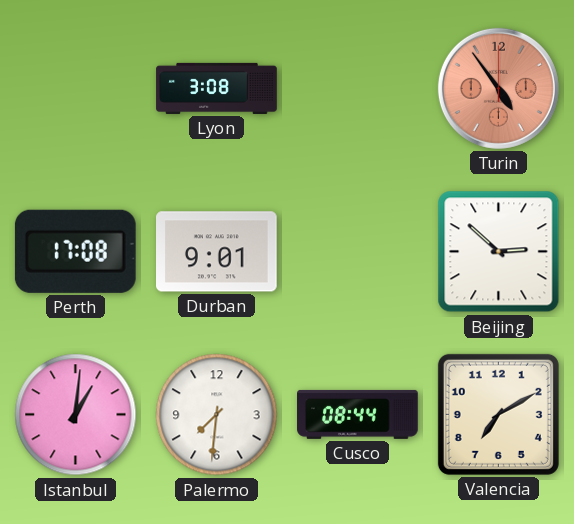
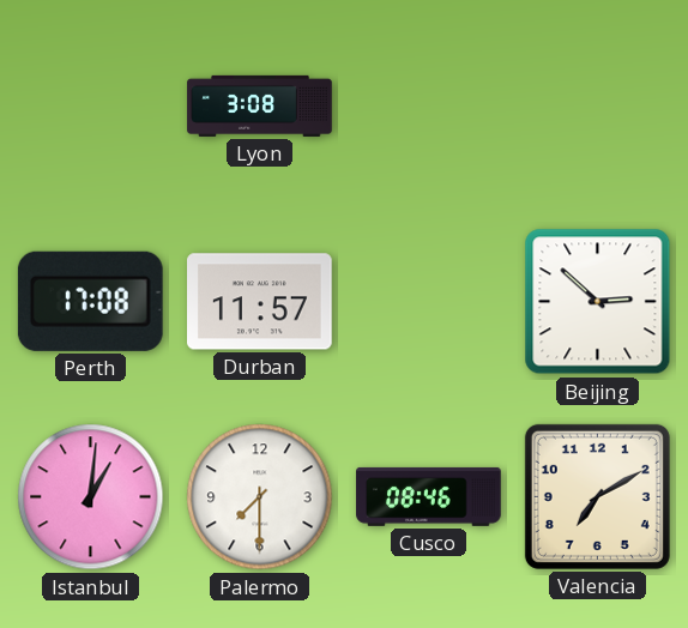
Turin: 4:54 -> none (498, 88)
Durban: 9:01 -> 11:57 (260, 302)
Palermo: 7:31 -> 7:30 (260, 497)
Cusco: 08:44 -> 08:46 (429, 496)
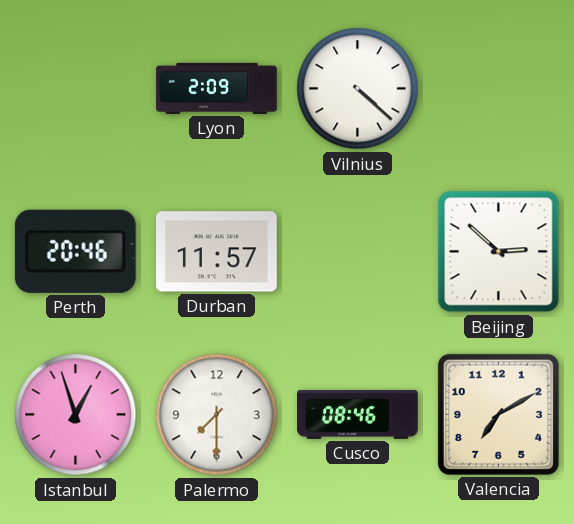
Lyon: 3:08 -> 2:09 (217, 88)
Vilnius: none -> 4:22 (358, 89)
Perth: 17:08 -> 20:46 (75, 251)
Istanbul: 1:01 -> 12:57 (76, 415)
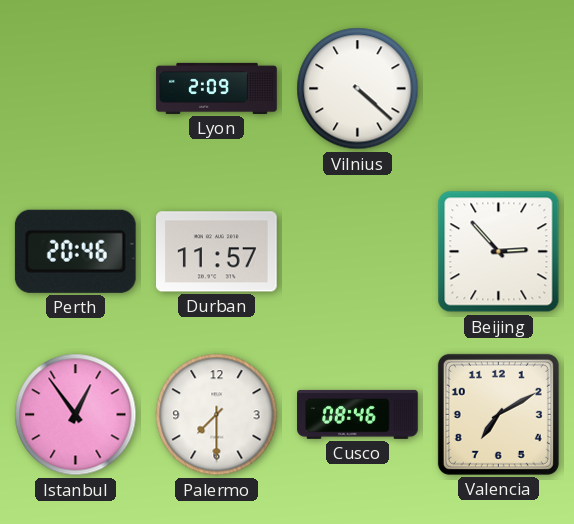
Beijing: 2:52 -> 2:53 (499, 252)
Istanbul: 12:57 -> 12:54 (76, 415)
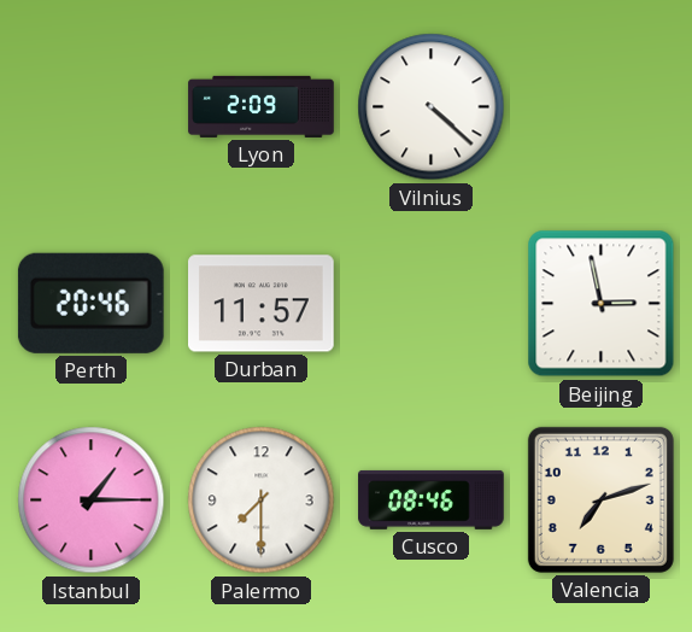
Beijing: 2:53 -> 2:58 (602, 304)
Istanbul: 12:54 -> 1:15 (92, 501)
Valencia: 7:10 -> 7:12 (600, 499)
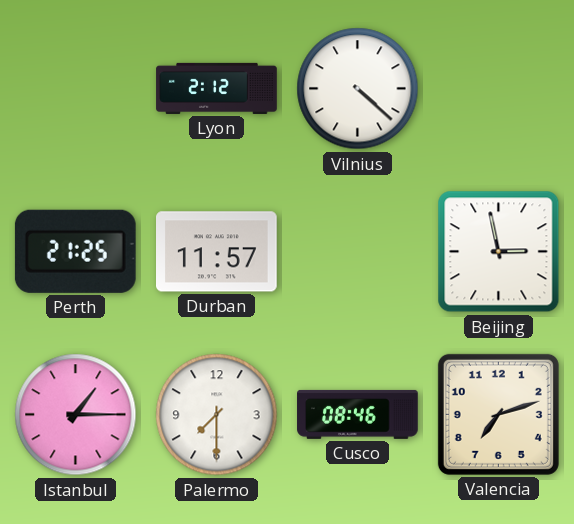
Lyon: 2:09 -> 2:12 (217, 88)
Perth: 20:46 -> 21:25 (75, 251)
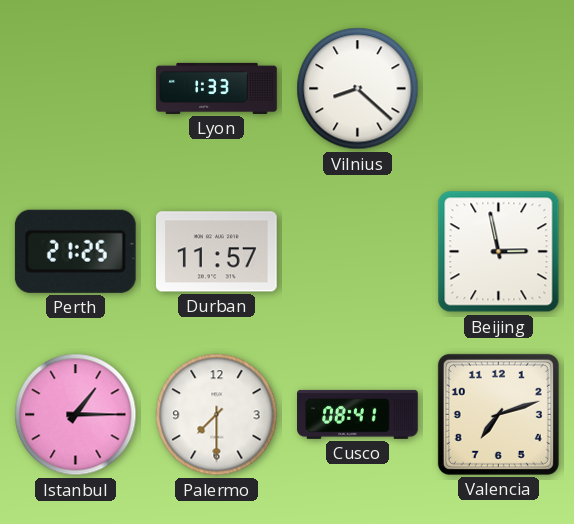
Lyon: 2:12 -> 1:33 (217, 88)
Vilnius: 4:22 -> 8:22 (358, 89)
Cusco: 08:46 -> 08:41 (358, 414)
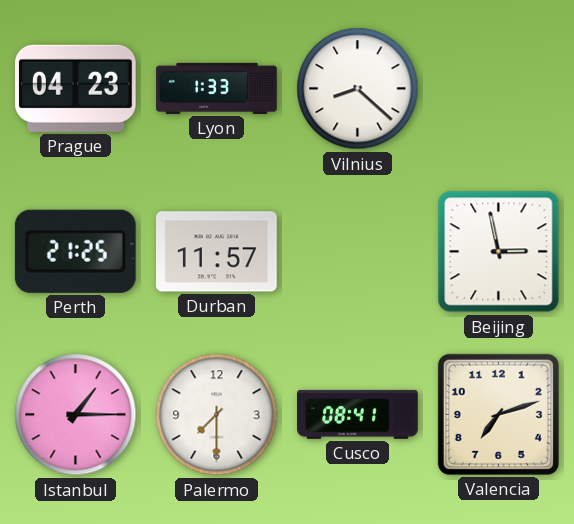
Prague: none -> 04:23 (75, 88)
